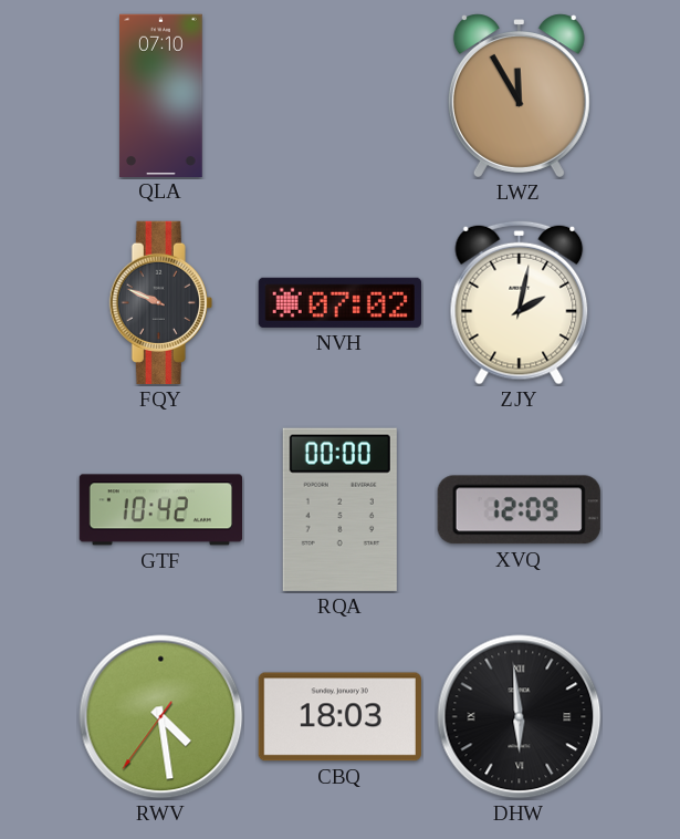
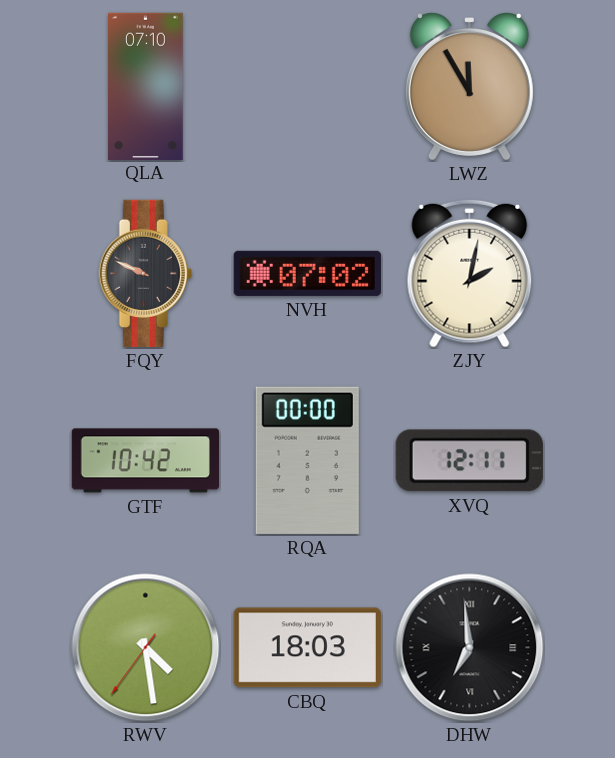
XVQ: 12:09 -> 12:11 (469, 461)
DHW: 5:59 -> 6:59 (470, 648)
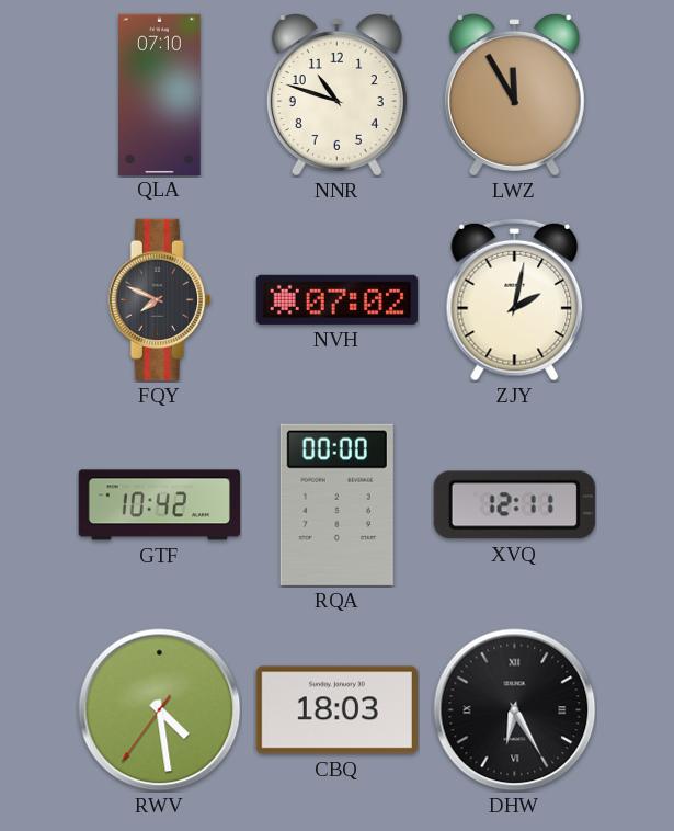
NNR: none -> 10:48 (336, 95)
FQY: 9:49 -> 7:49 (159, 299)
DHW: 6:59 -> 6:25 (515, 710)
